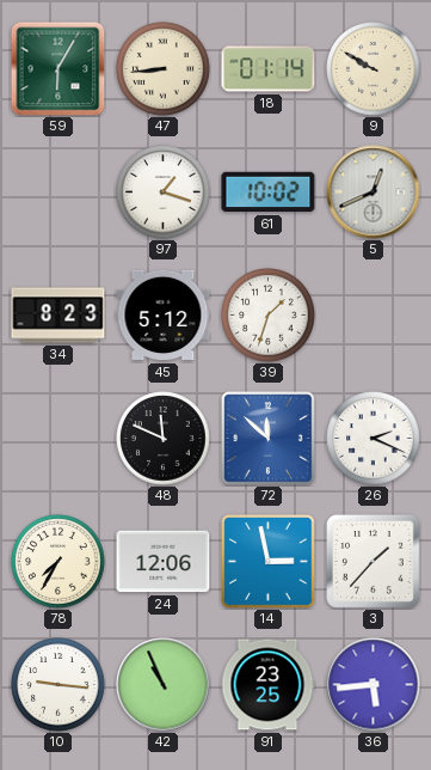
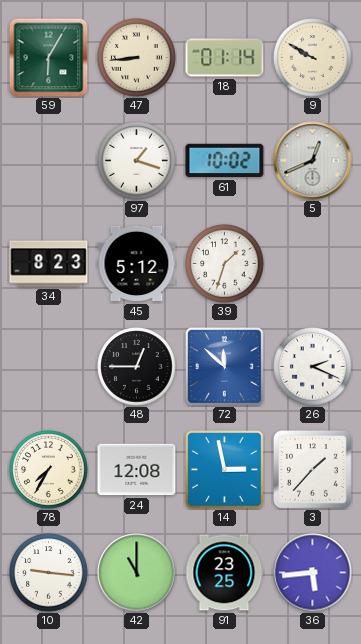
48: 11:49 -> 12:45 (137, 367)
24: 12:06 -> 12:08 (137, 470)
42: 10:56 -> 11:00 (137, 573)
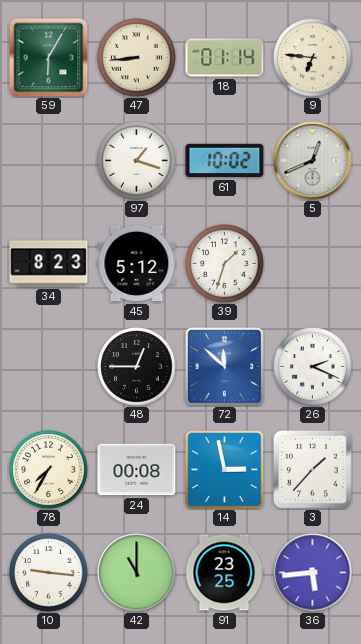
9: 9:50 -> 6:46 (313, 58)
24: 12:08 -> 00:08 (137, 470)
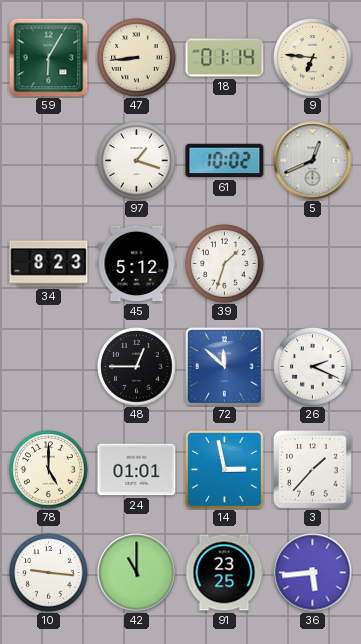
78: 7:35 -> 5:00 (49, 470)
24: 00:08 -> 01:01 (137, 470)
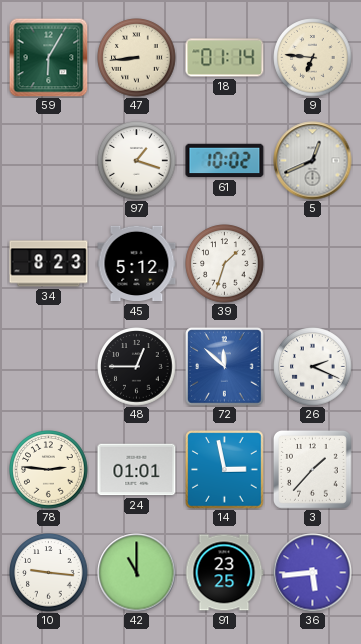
78: 5:00 -> 2:46 (49, 470)
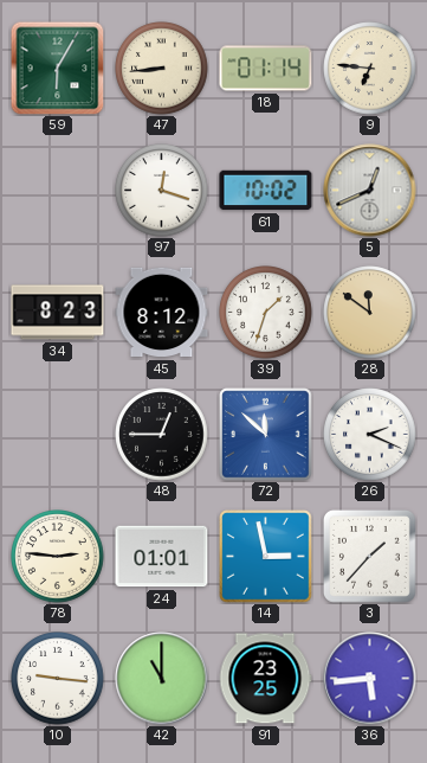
97: 1:18 -> 12:18 (162, 191)
45: 5:12 -> 8:12 (162, 313)
28: none -> 11:51 (370, 313)
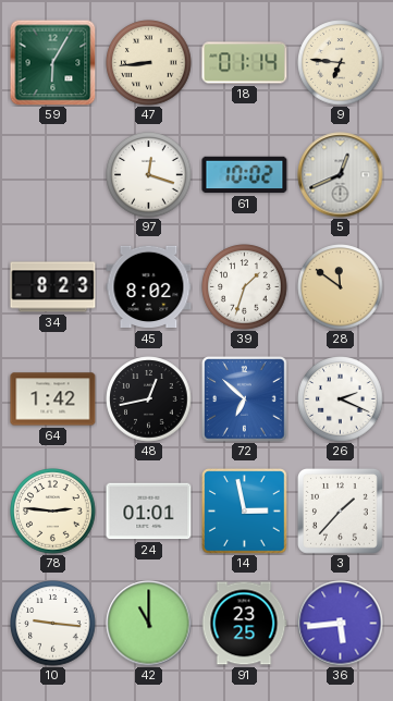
45: 8:12 -> 8:02 (149, 287)
64: none -> 1:42 (53, 399)
48: 12:45 -> 12:43 (149, 399)
72: 11:52 -> 6:52 (245, 399)
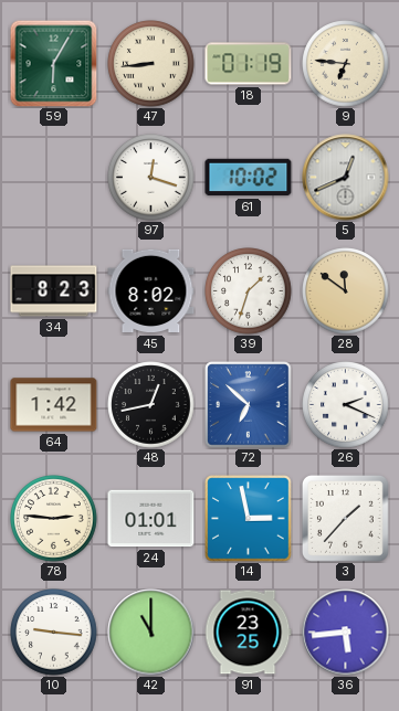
18: 01:14 -> 01:19 (249, 64)
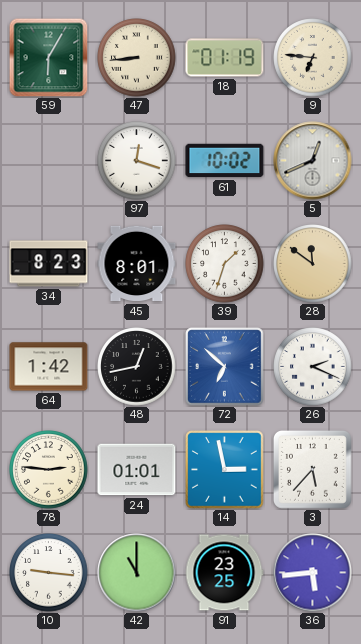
45: 8:02 -> 8:01 (137, 264)
3: 1:37 -> 5:37 (313, 470)
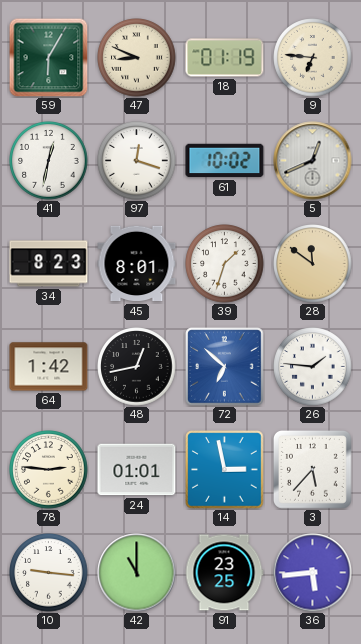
47: 8:44 -> 8:49 (137, 58)
41: none -> 12:32 (49, 161)
26: 2:19 -> 1:46 (313, 367)
